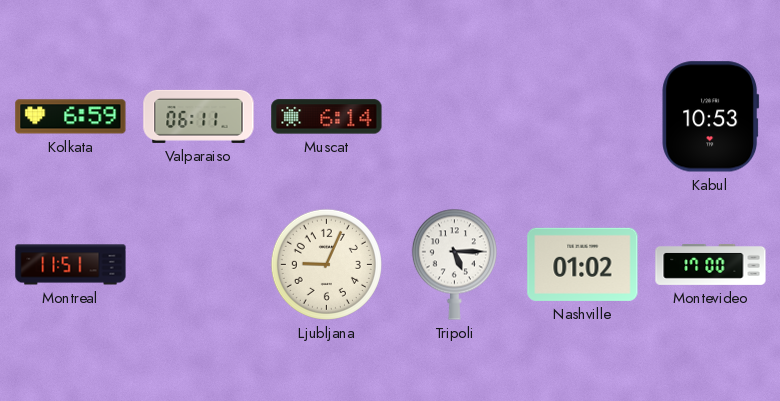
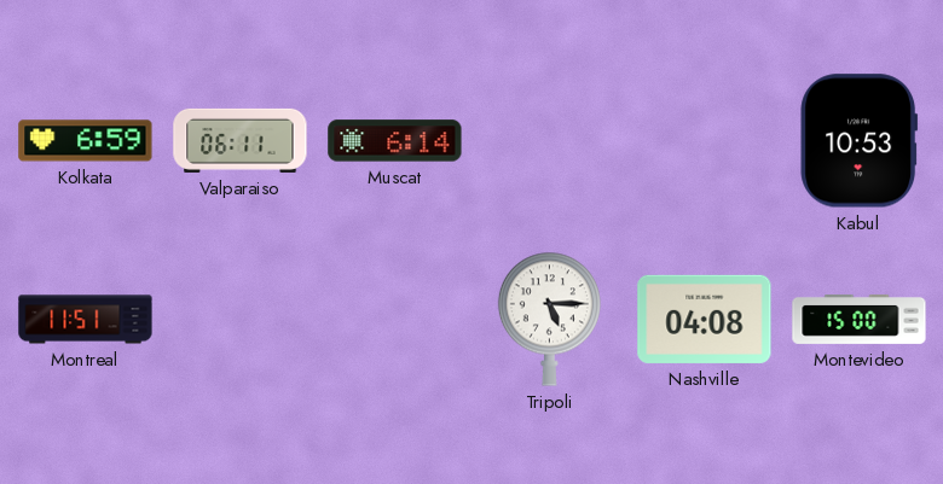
Ljubljana: 9:04 -> none (326, 264)
Nashville: 01:02 -> 04:08 (705, 319)
Montevideo: 17:00 -> 15:00 (860, 319)
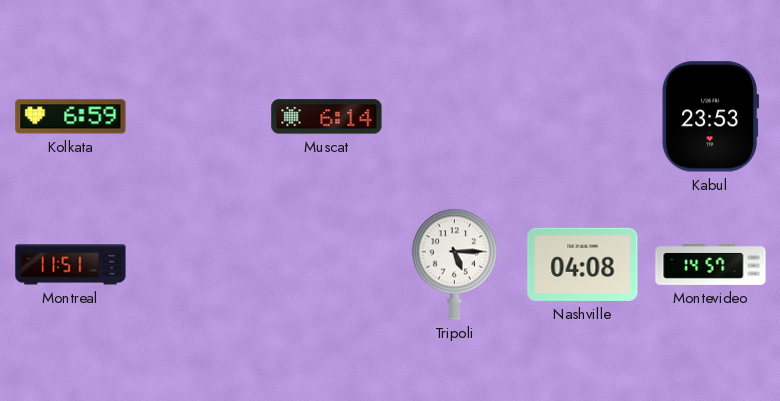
Valparaiso: 06:11 -> none (241, 140)
Kabul: 10:53 -> 23:53 (710, 117)
Montevideo: 15:00 -> 14:57 (711, 264)
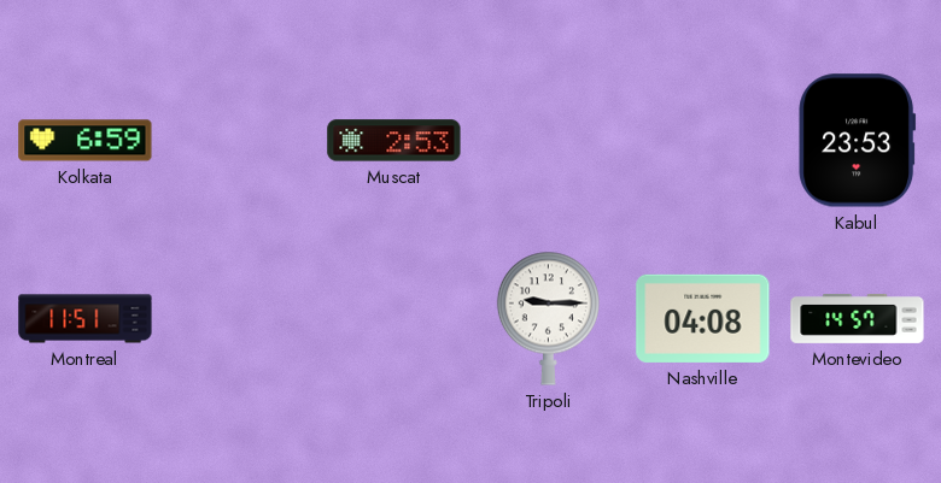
Muscat: 6:14 -> 2:53 (394, 141)
Tripoli: 5:15 -> 9:15 (548, 318)
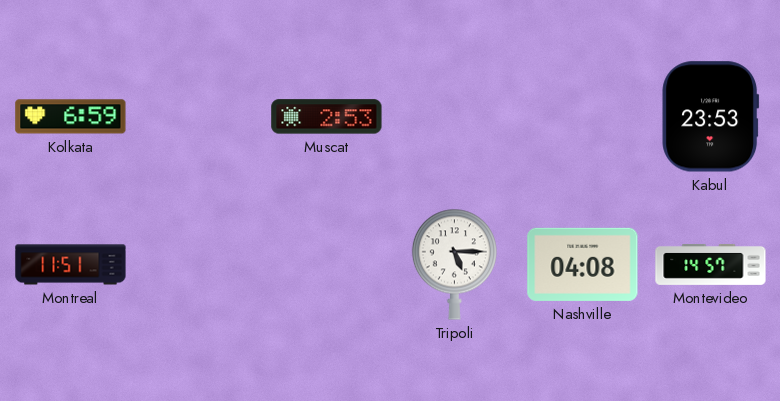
Tripoli: 9:15 -> 5:15 (454, 264)
